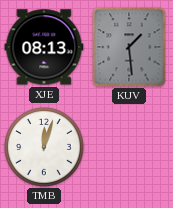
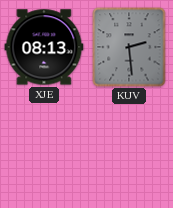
KUV: 1:29 -> 2:29 (129, 47)
TMB: 12:03 -> none (44, 147)
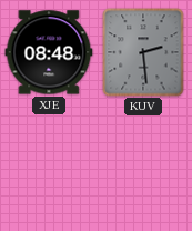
XJE: 08:13 -> 08:48 (49, 52)
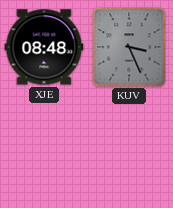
KUV: 2:29 -> 3:26 (129, 47)
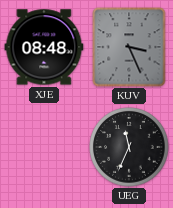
UEG: none -> 11:34 (129, 147)
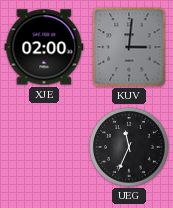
XJE: 08:48 -> 02:00 (44, 47)
KUV: 3:26 -> 3:01 (129, 47)
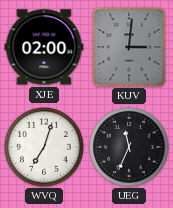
WVQ: none -> 7:03 (44, 147)
